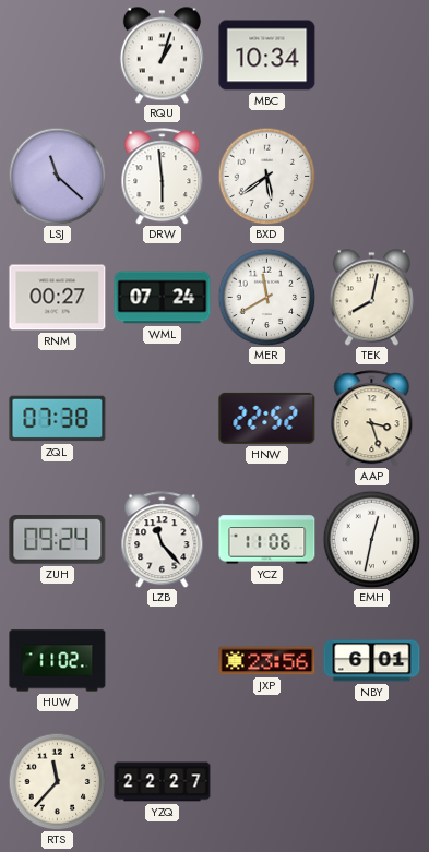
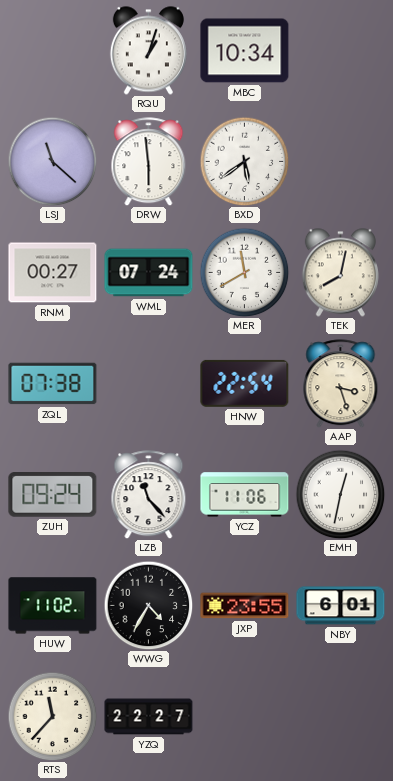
HNW: 22:52 -> 22:54 (245, 383)
WWG: none -> 4:35 (148, 605)
JXP: 23:56 -> 23:55 (245, 606)
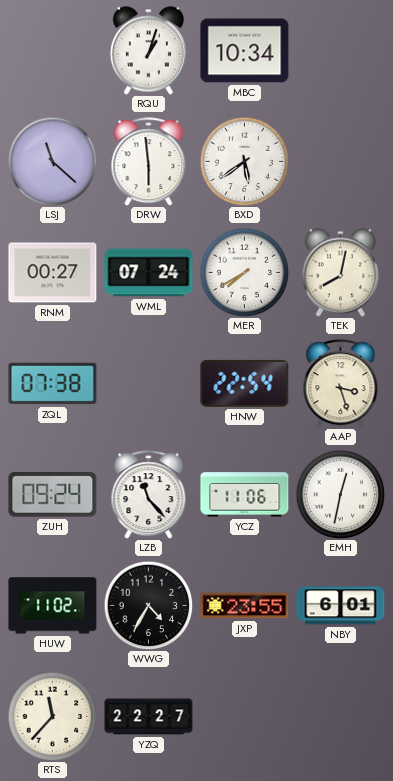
MER: 11:40 -> 7:40 (244, 272)
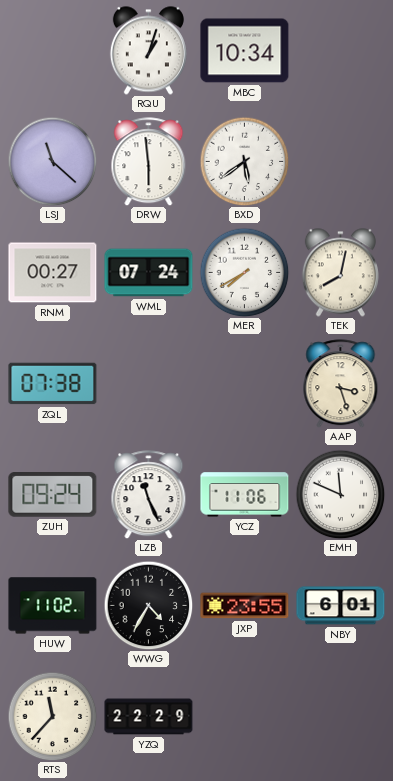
HNW: 22:54 -> none (245, 383)
LZB: 11:23 -> 11:26 (149, 495)
EMH: 12:32 -> 11:49 (340, 494)
YZQ: 22:27 -> 22:29 (149, 717)
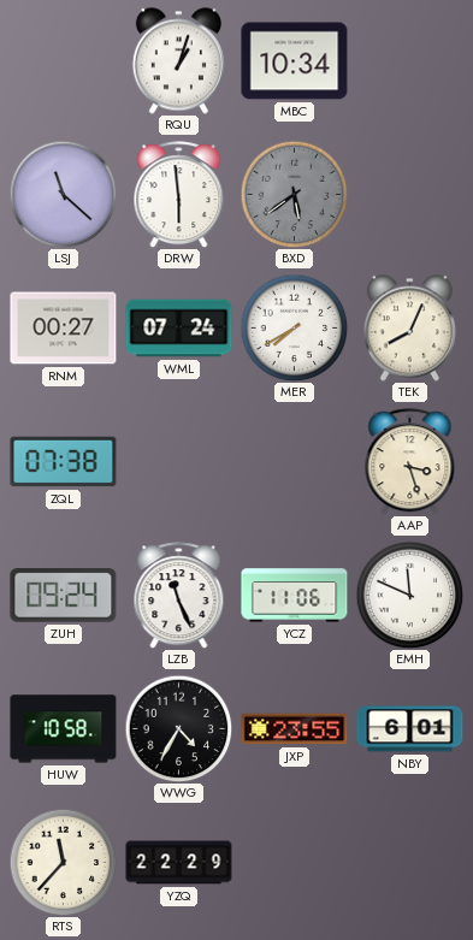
BXD dial: white -> grey (294, 194)
TEK: 8:02 -> 8:04 (409, 329)
HUW: 11:02 -> 10:58 (64, 729)
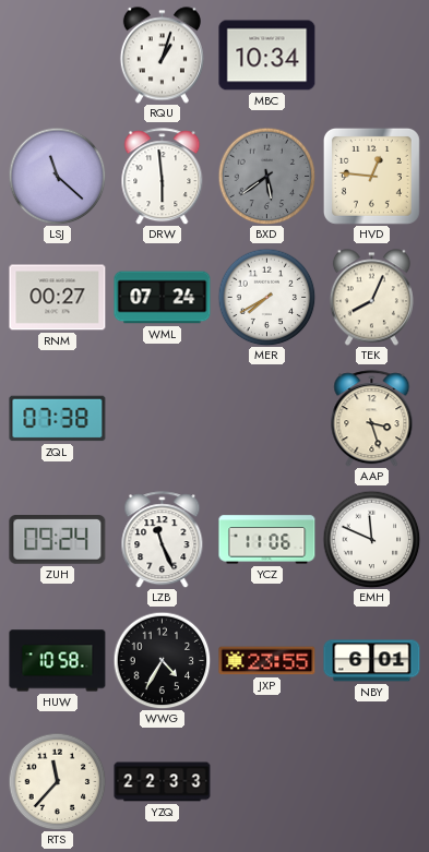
HVD: none -> 12:46 (371, 176)
YZQ: 22:29 -> 22:33 (163, 782)
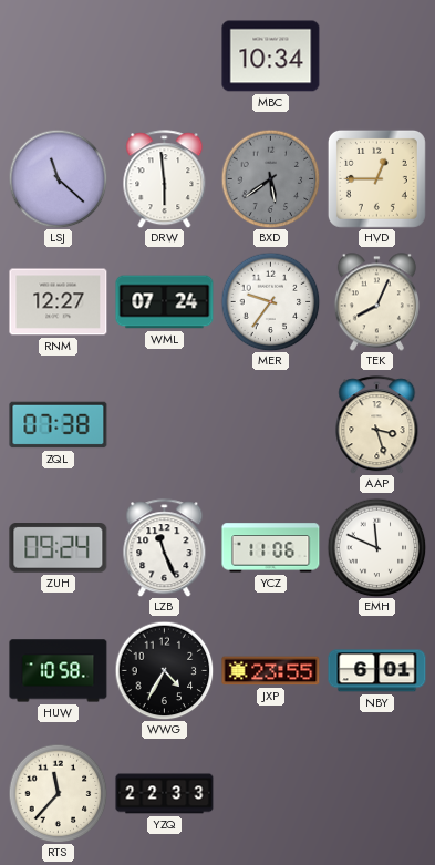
RQU: 1:03 -> none (162, 56)
HVD: 12:46 -> 12:45 (376, 178)
RNM: 00:27 -> 12:27 (59, 302)
MER: 7:40 -> 9:36 (270, 301)
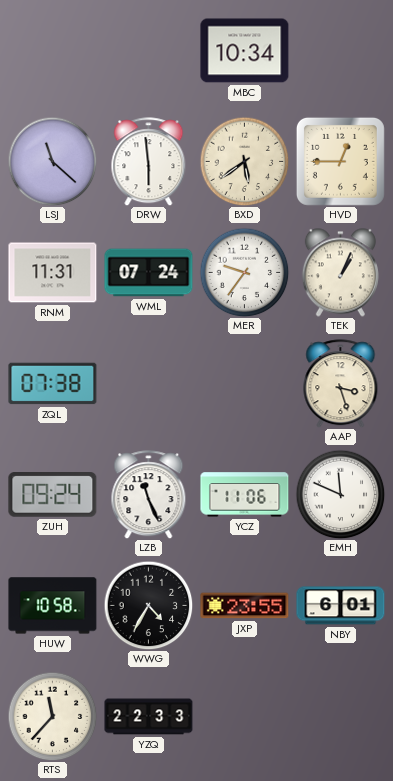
BXD dial: grey -> cream (244, 161)
RNM: 12:27 -> 11:31 (53, 273)
TEK: 8:04 -> 1:04 (340, 273)
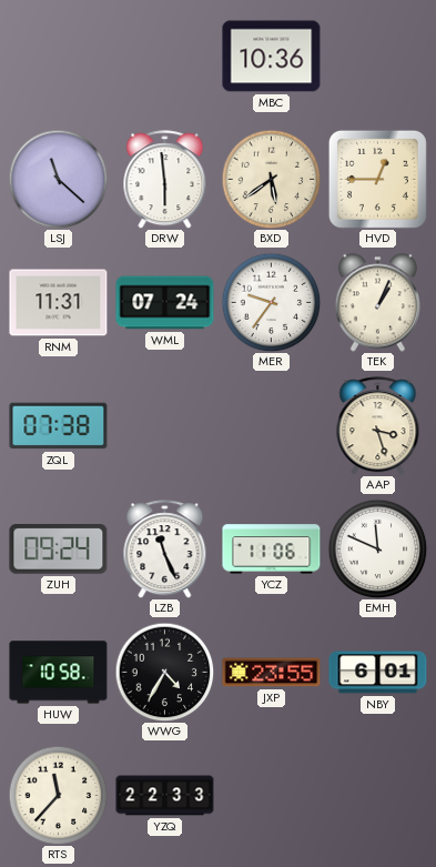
MBC: 10:34 -> 10:36 (272, 57)
